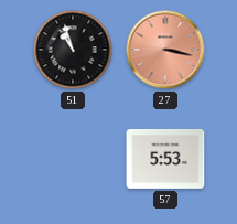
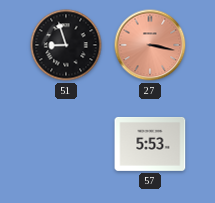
51: 10:57 -> 8:57 (66, 45)
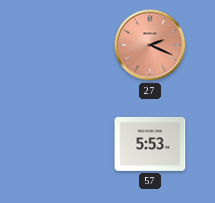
51: 8:57 -> none (66, 45)
27: 3:17 -> 2:19 (150, 45)
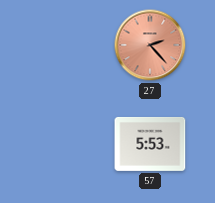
27: 2:19 -> 2:23 (150, 45)
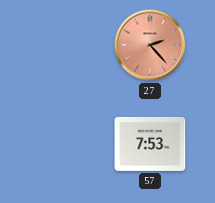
57: 5:53 -> 7:53 (150, 144)
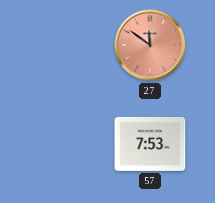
27: 2:23 -> 11:51 (150, 45)
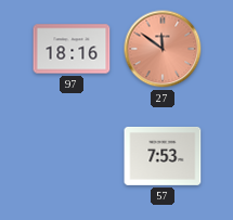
97: none -> 18:16 (72, 49)
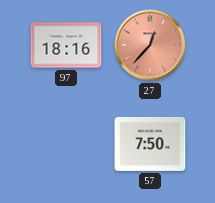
27: 11:51 -> 12:37 (150, 45)
57: 7:53 -> 7:50 (150, 144)
